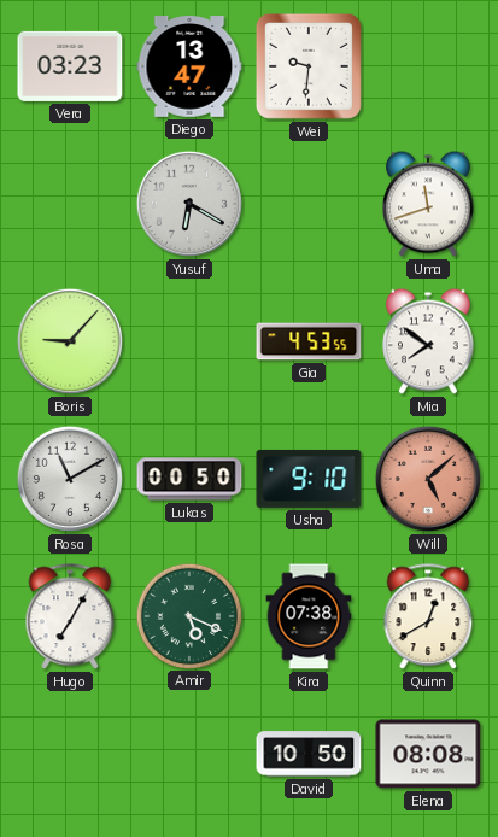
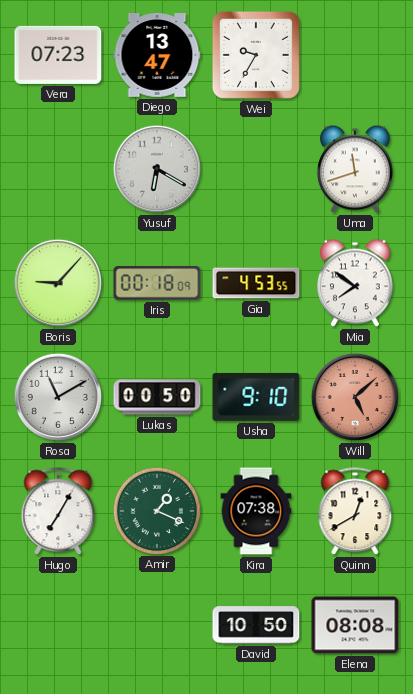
Vera: 03:23 -> 07:23 (58, 55)
Wei: 9:31 -> 9:35 (256, 55)
Iris: none -> 00:18 (157, 283)
Amir: 5:19 -> 1:19 (156, 510)
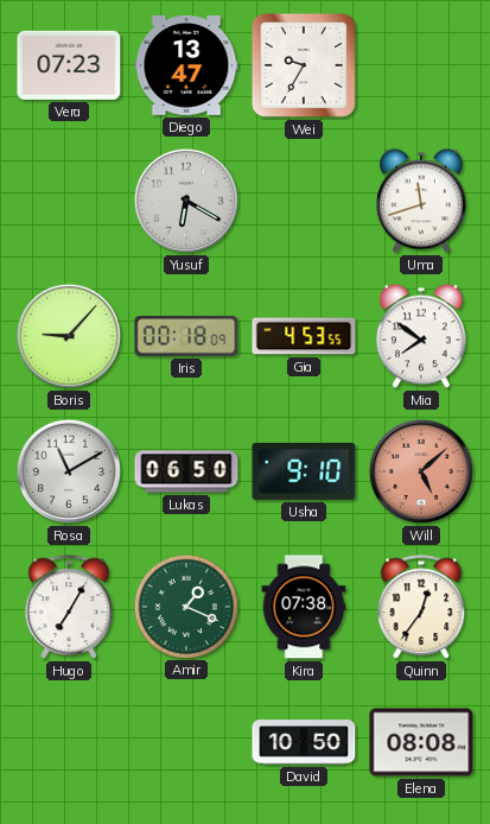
Lukas: 00:50 -> 06:50 (186, 471)
Quinn: 12:40 -> 12:36 (421, 608)
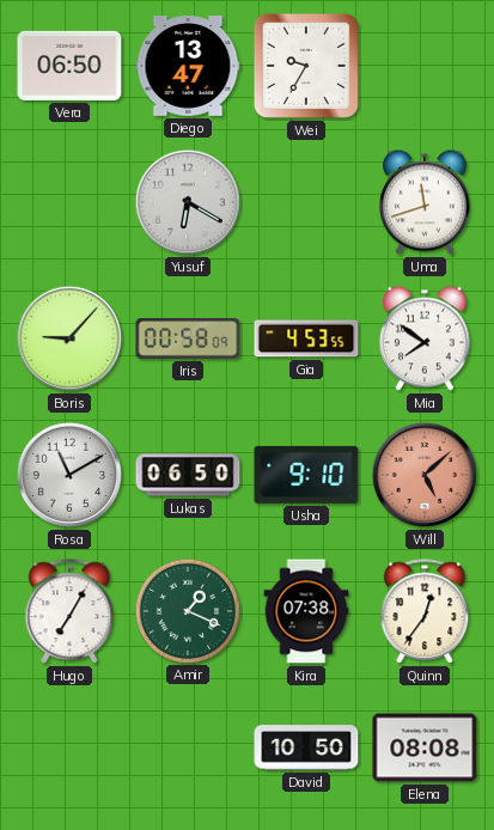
Vera: 07:23 -> 06:50 (69, 66)
Iris: 00:18 -> 00:58 (188, 338)
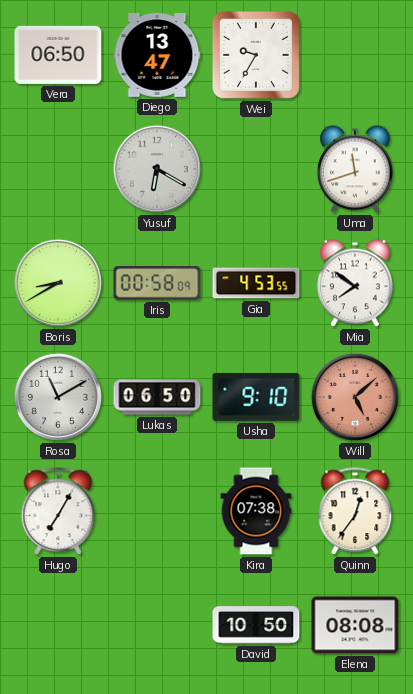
Boris: 9:07 -> 8:40 (58, 283)
Amir: 1:19 -> none (187, 610)
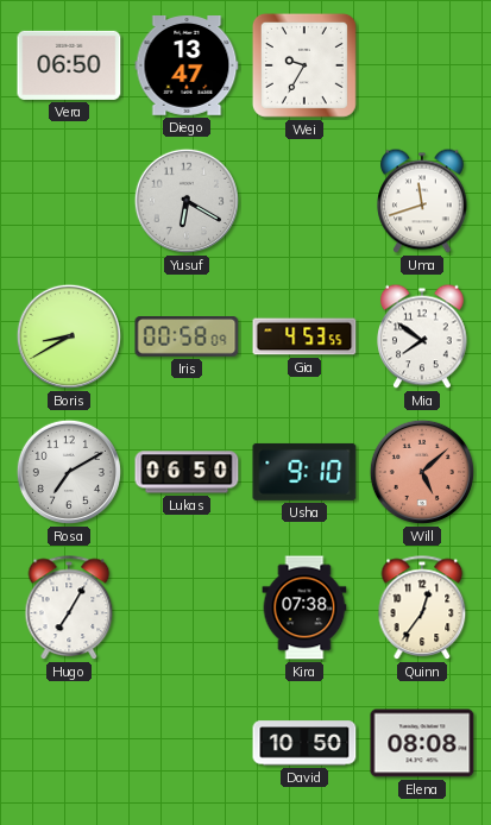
Rosa: 11:10 -> 7:10 (69, 472)
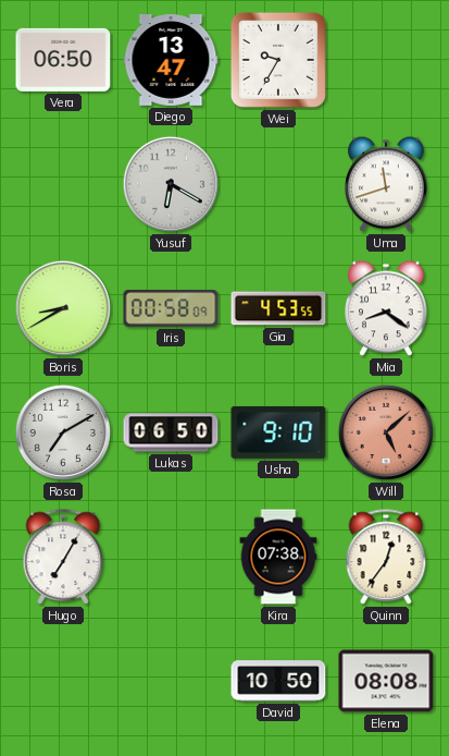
Mia: 7:51 -> 8:21 (386, 308)
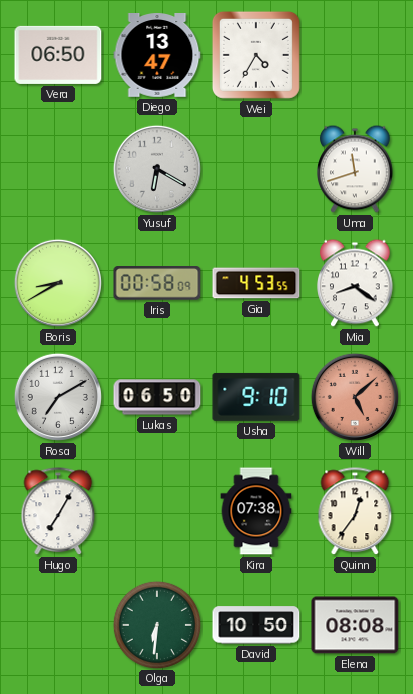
Wei: 9:35 -> 4:35 (256, 55)
Olga: none -> 6:31 (156, 624)
